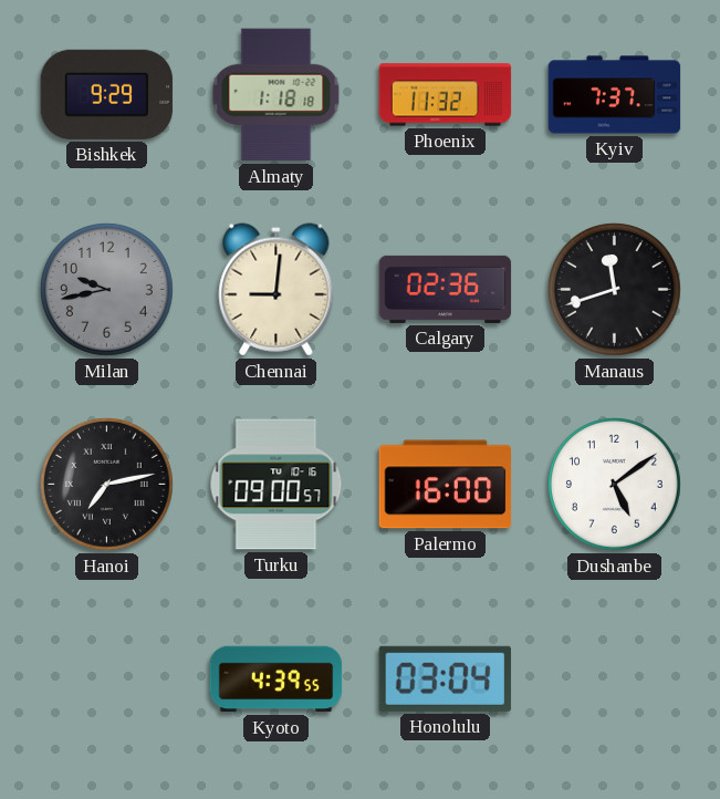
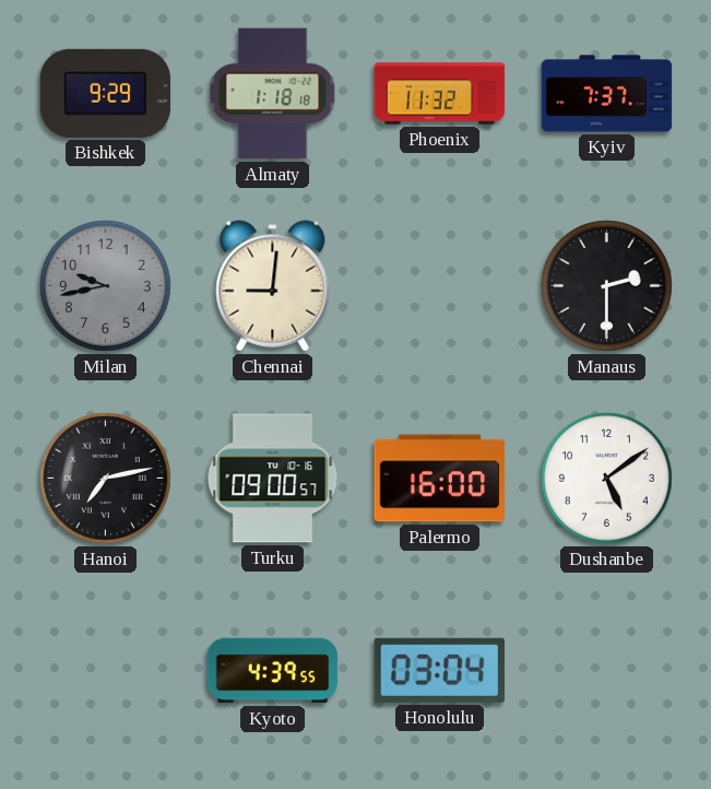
Calgary: 02:36 -> none (446, 289)
Manaus: 11:42 -> 2:30 (606, 285)
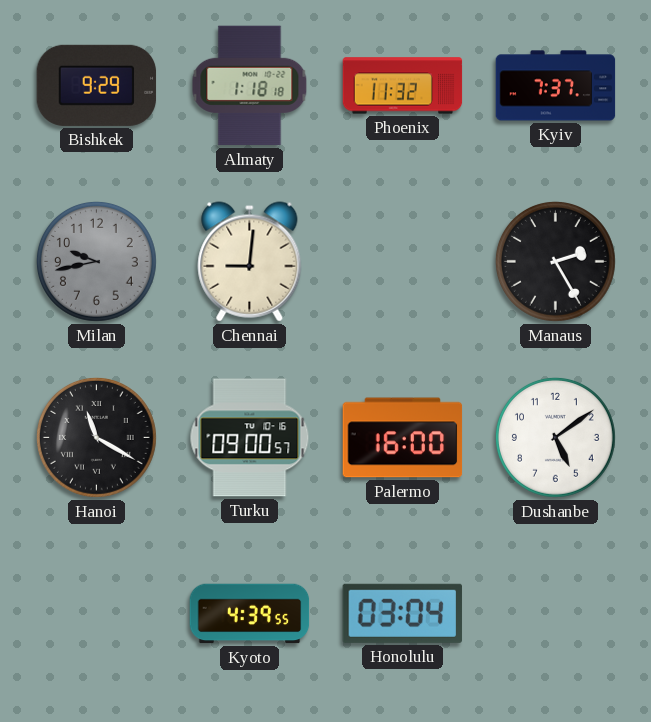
Manaus: 2:30 -> 2:25 (555, 261)
Hanoi: 7:13 -> 11:20 (96, 437)
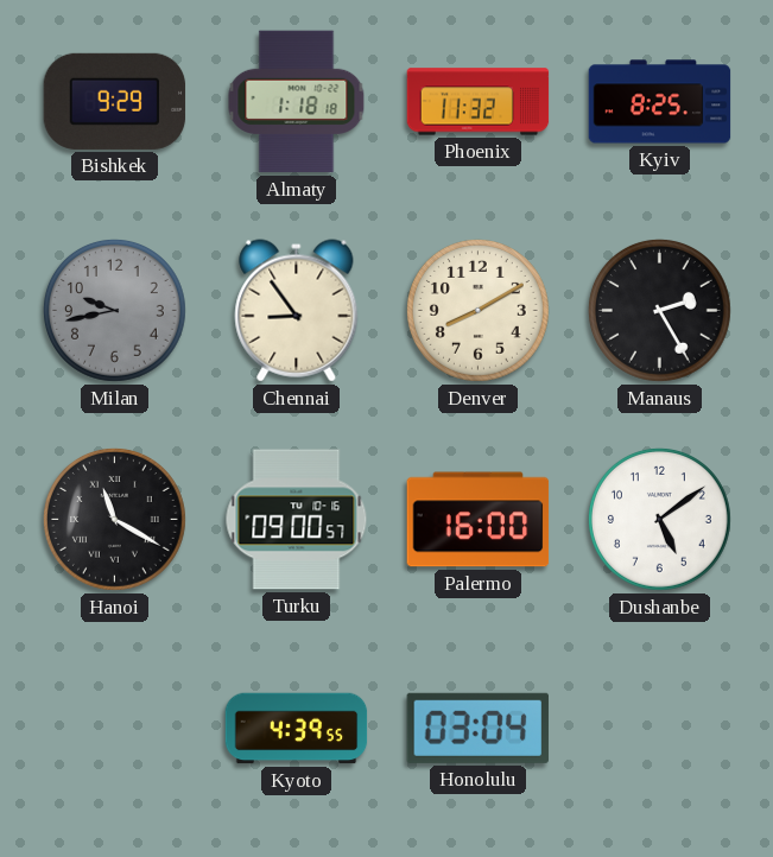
Kyiv: 7:37 -> 8:25 (660, 102)
Chennai: 9:01 -> 8:54 (297, 311)
Denver: none -> 8:10 (477, 310)
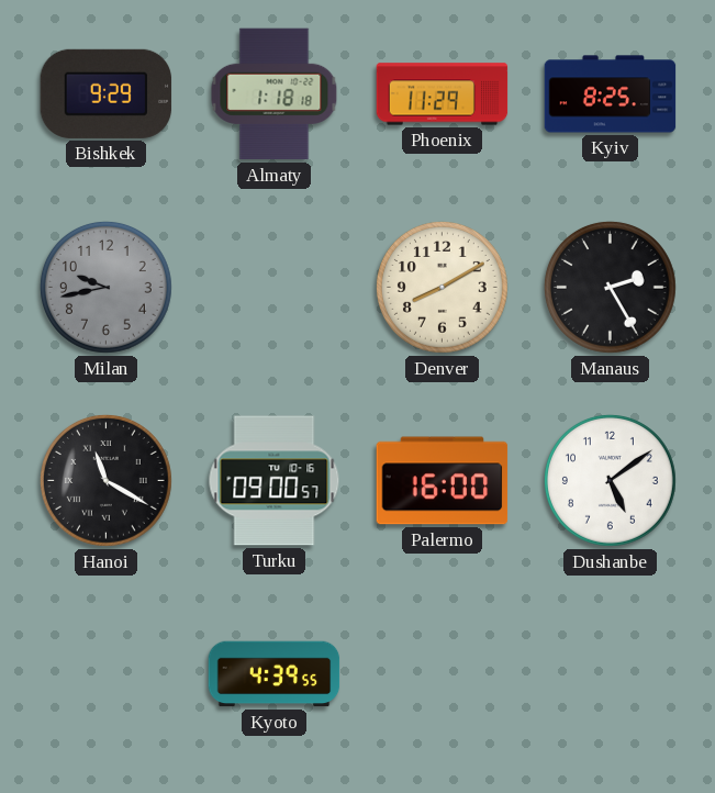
Phoenix: 11:32 -> 11:29 (443, 94)
Chennai: 8:54 -> none (297, 311)
Honolulu: 03:04 -> none (477, 728)
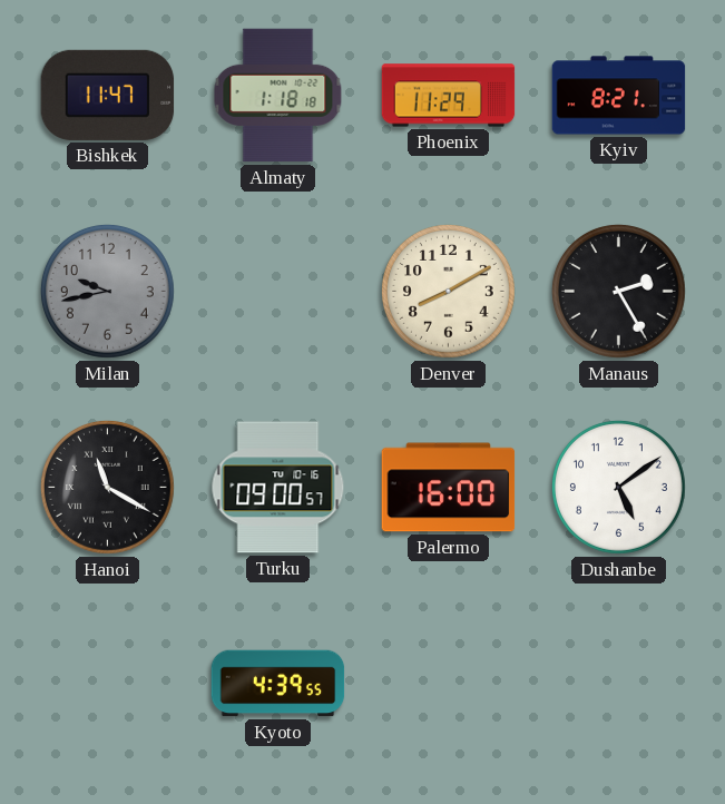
Bishkek: 9:29 -> 11:47 (108, 95)
Kyiv: 8:25 -> 8:21 (619, 96)
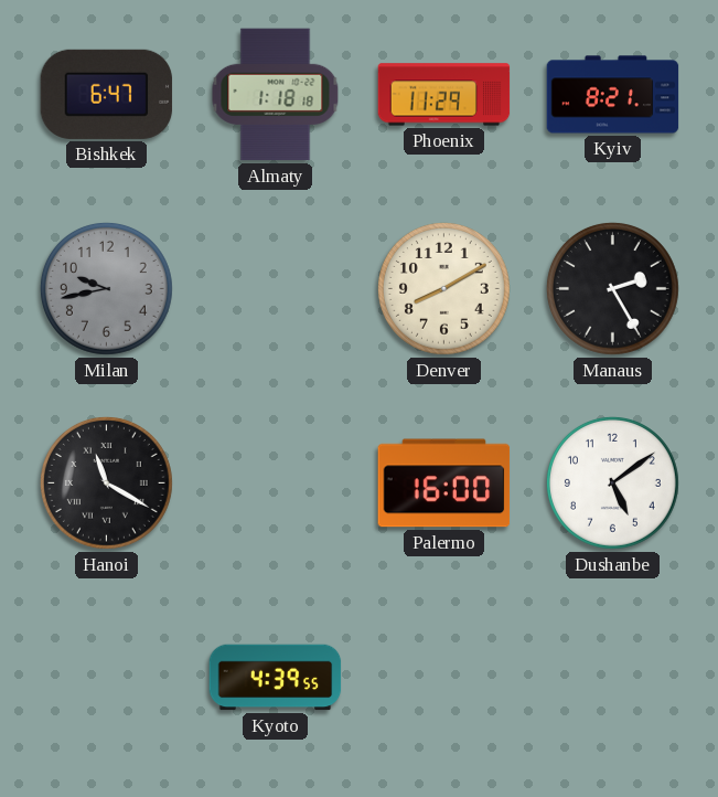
Bishkek: 11:47 -> 6:47 (107, 94)
Turku: 09:00 -> none (278, 488)
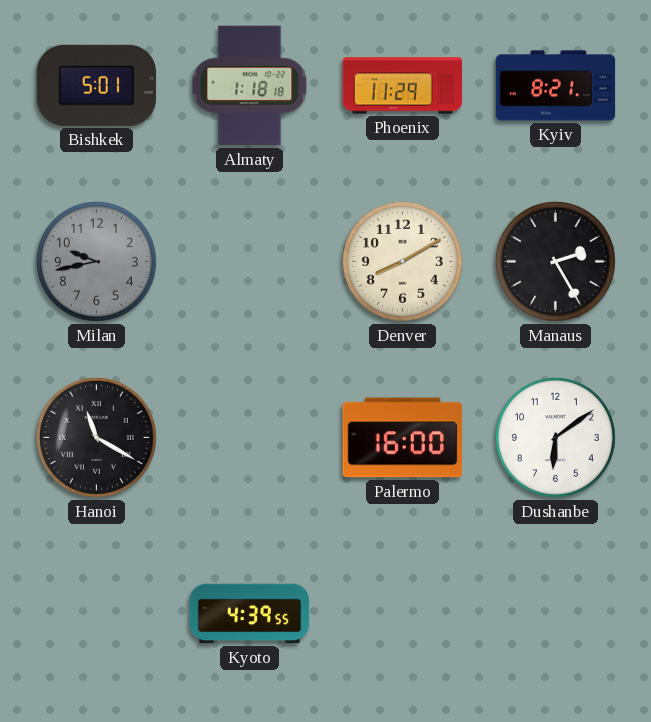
Bishkek: 6:47 -> 5:01 (97, 85)
Dushanbe: 5:09 -> 6:09 (555, 437)
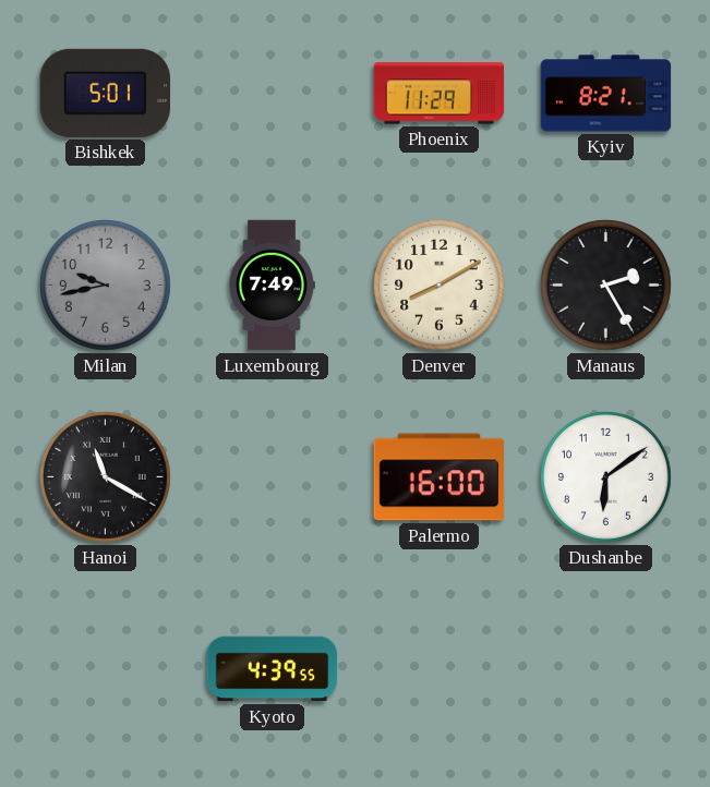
Almaty: 1:18 -> none (250, 86)
Luxembourg: none -> 7:49 (273, 286)
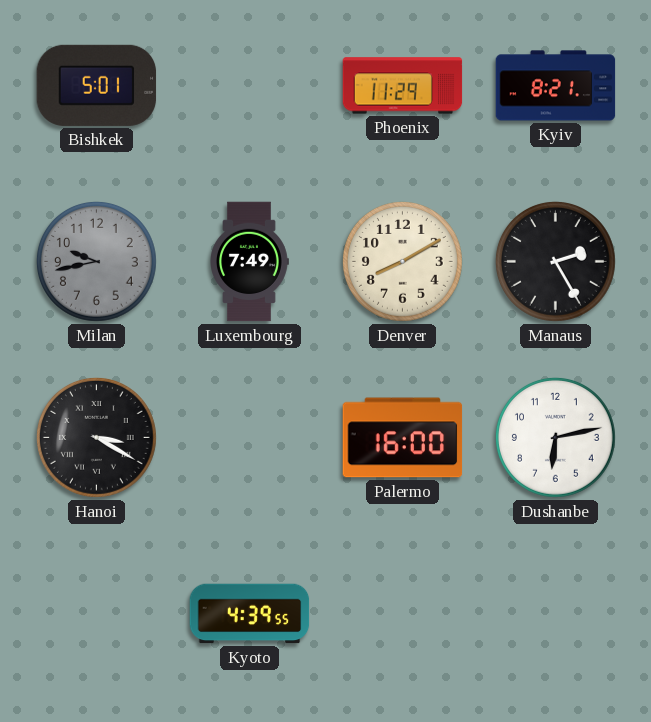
Hanoi: 11:20 -> 3:20 (96, 437)
Dushanbe: 6:09 -> 6:13 (555, 437)
